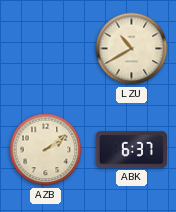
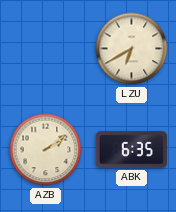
LZU: 10:40 -> 6:40 (132, 49)
ABK: 6:37 -> 6:35 (131, 150)
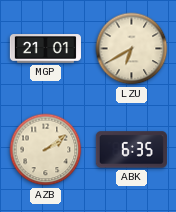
MGP: none -> 21:01 (45, 49)
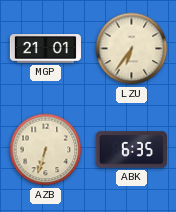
LZU: 6:40 -> 6:36 (132, 49)
AZB: 2:09 -> 6:33 (46, 150)
